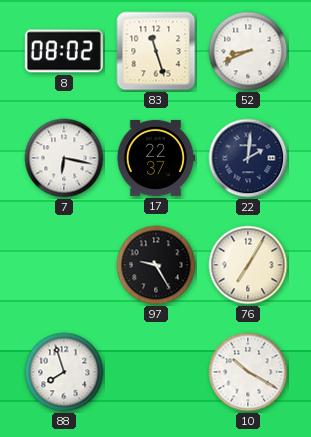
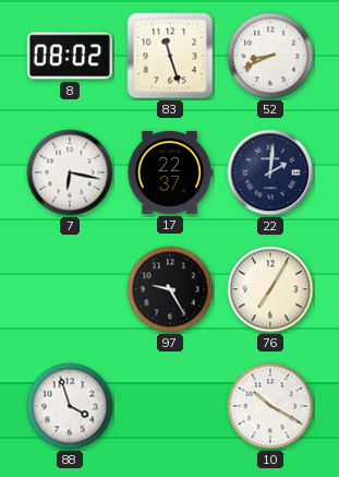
88: 7:57 -> 3:57 (70, 406)
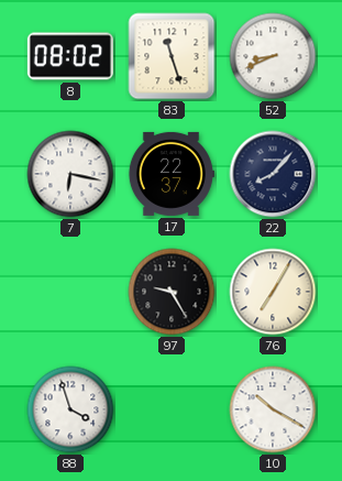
22: 2:01 -> 8:07 (273, 174)
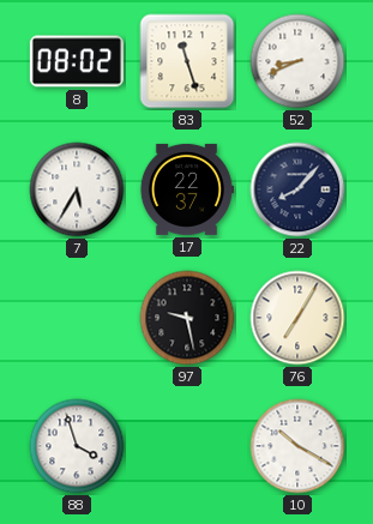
7: 6:17 -> 5:35 (77, 189)
97: 9:25 -> 9:28 (187, 318)
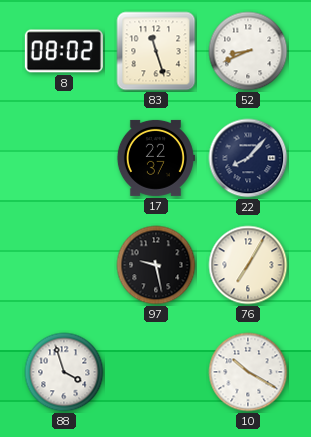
7: 5:35 -> none (77, 189)
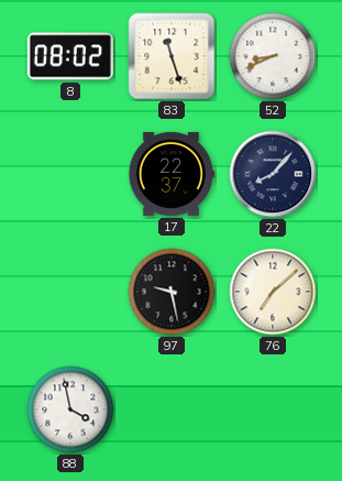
76: 7:05 -> 7:08 (273, 292)
88: 3:57 -> 3:58 (70, 409)
10: 10:20 -> none (248, 372)
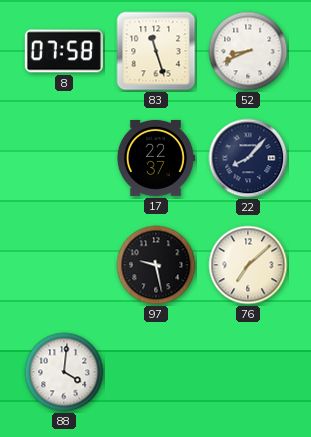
8: 08:02 -> 07:58 (64, 51)
88: 3:58 -> 4:01 (64, 372)
